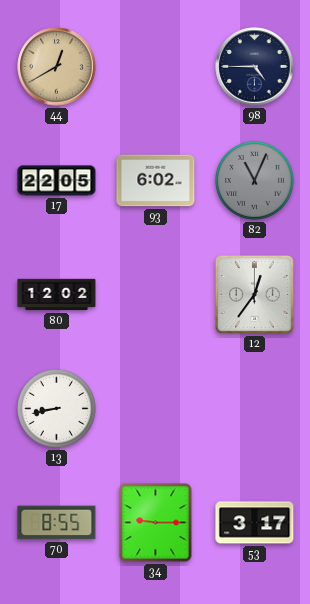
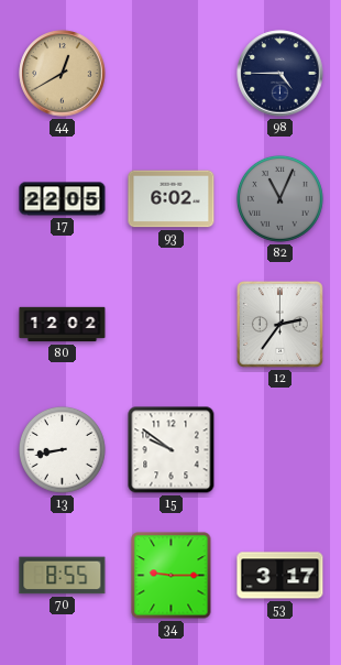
12: 12:36 -> 2:36 (279, 324)
15: none -> 9:51 (172, 450)
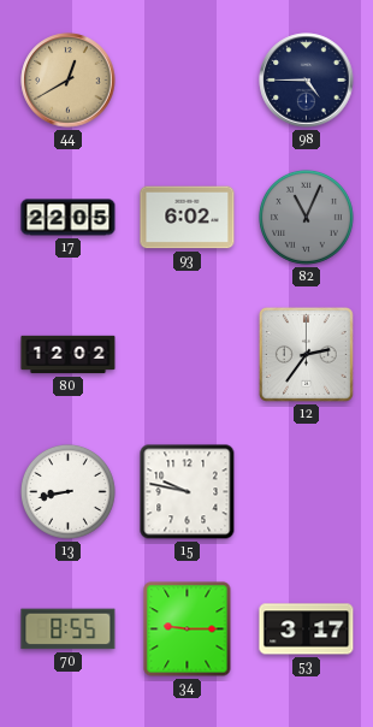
15: 9:51 -> 9:47 (188, 492)
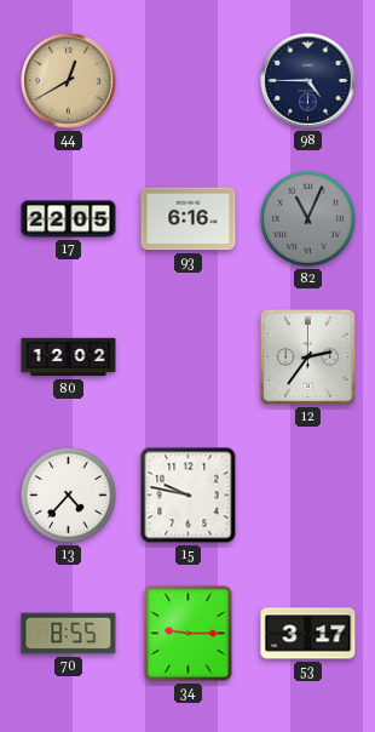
93: 6:02 -> 6:16 (189, 219)
13: 8:43 -> 4:37 (68, 494)
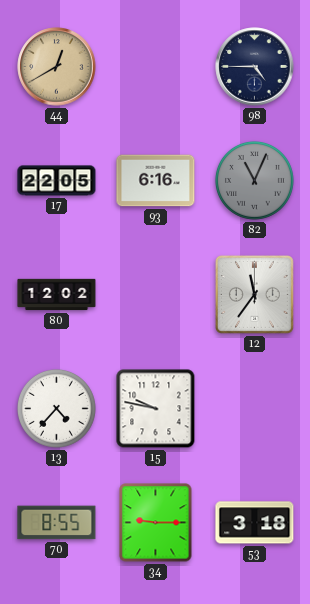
12: 2:36 -> 11:36 (254, 294)
53: 3:17 -> 3:18 (255, 523)
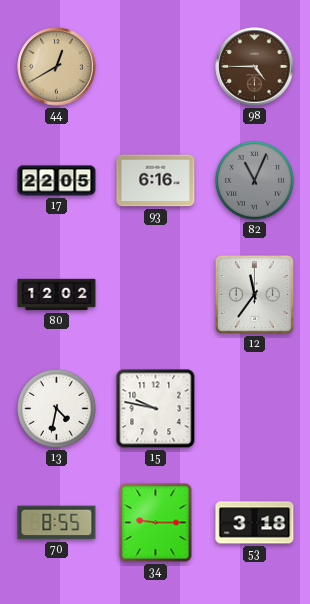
98 dial: navy -> brown (255, 67)
13: 4:37 -> 4:32 (56, 408)
